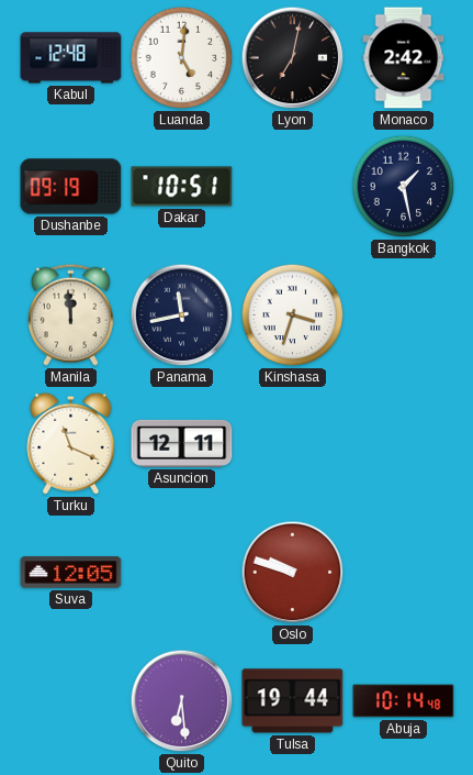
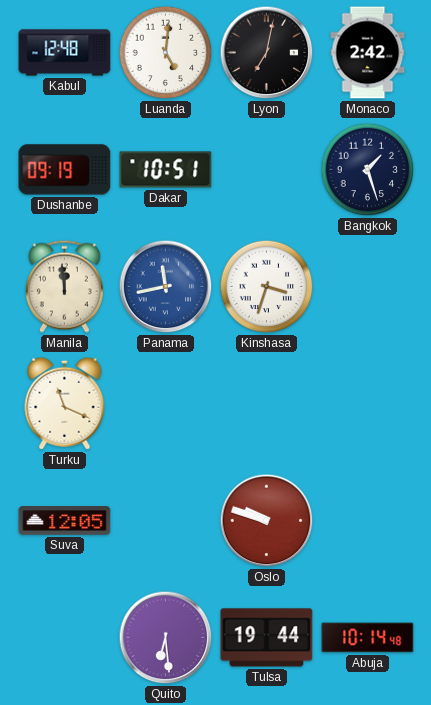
Bangkok: 1:28 -> 1:27 (368, 170)
Panama dial: navy -> blue (166, 287)
Asuncion: 12:11 -> none (182, 443)
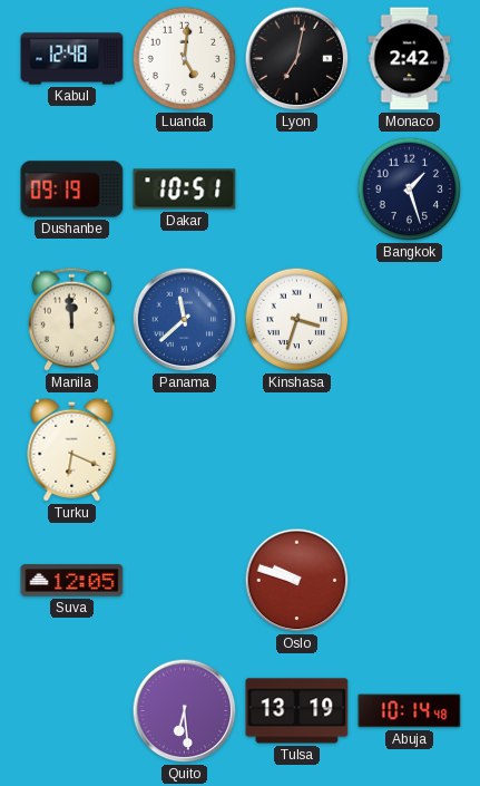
Panama: 11:43 -> 11:38 (185, 320)
Turku: 11:19 -> 6:19 (72, 449)
Tulsa: 19:44 -> 13:19 (297, 711)
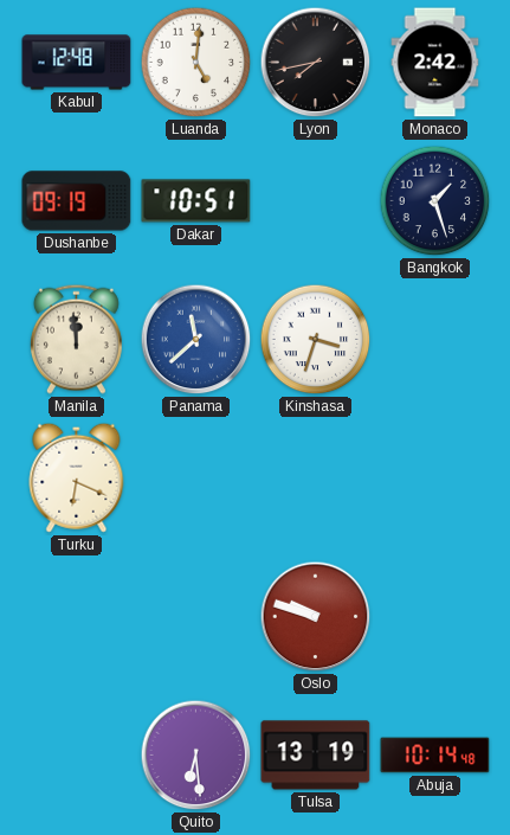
Lyon: 7:02 -> 7:43 (316, 63)
Suva: 12:05 -> none (72, 581)
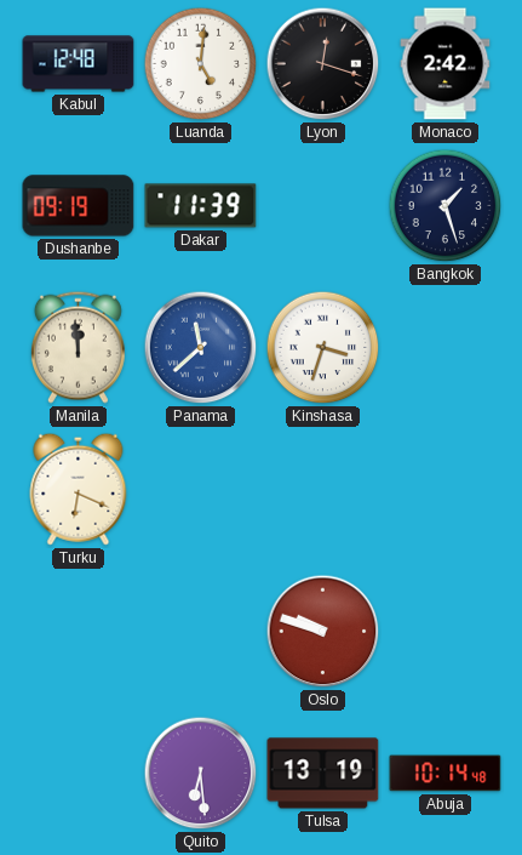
Lyon: 7:43 -> 12:18 (323, 64)
Dakar: 10:51 -> 11:39 (201, 206)
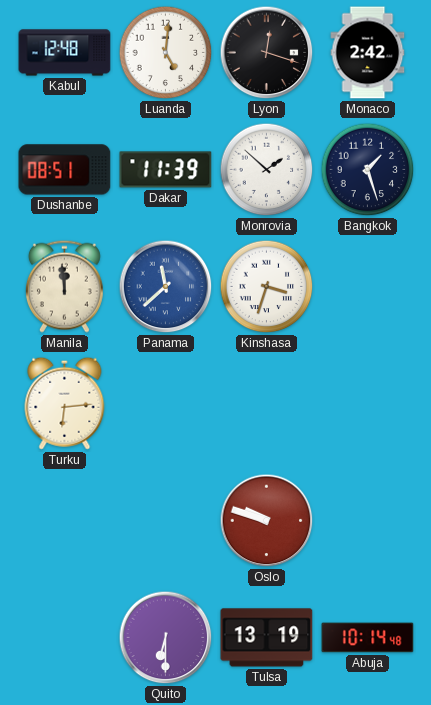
Dushanbe: 09:19 -> 08:51 (65, 170)
Monrovia: none -> 1:52 (267, 170)
Turku: 6:19 -> 6:14 (65, 403)
Quito: 6:29 -> 6:30 (166, 638)
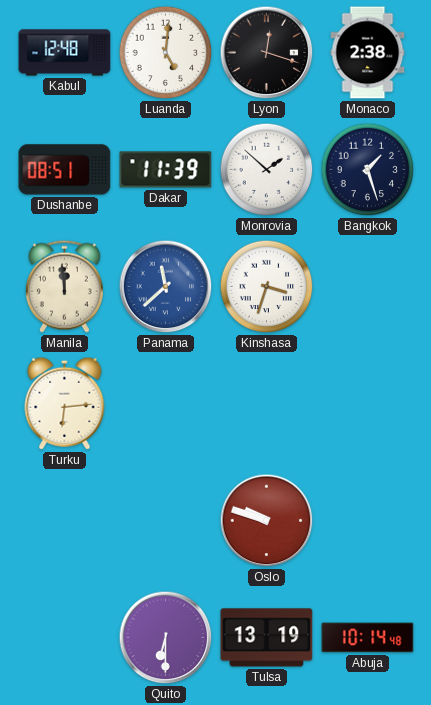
Monaco: 2:42 -> 2:38 (368, 53)
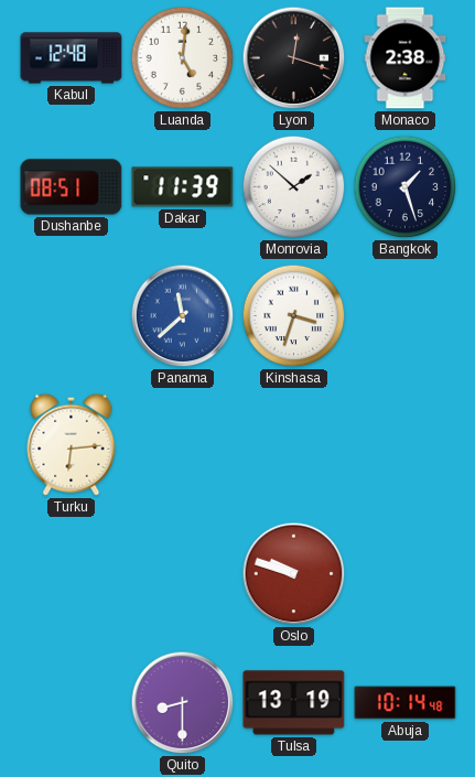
Manila: 11:59 -> none (64, 286)
Quito: 6:30 -> 8:30 (183, 703)
